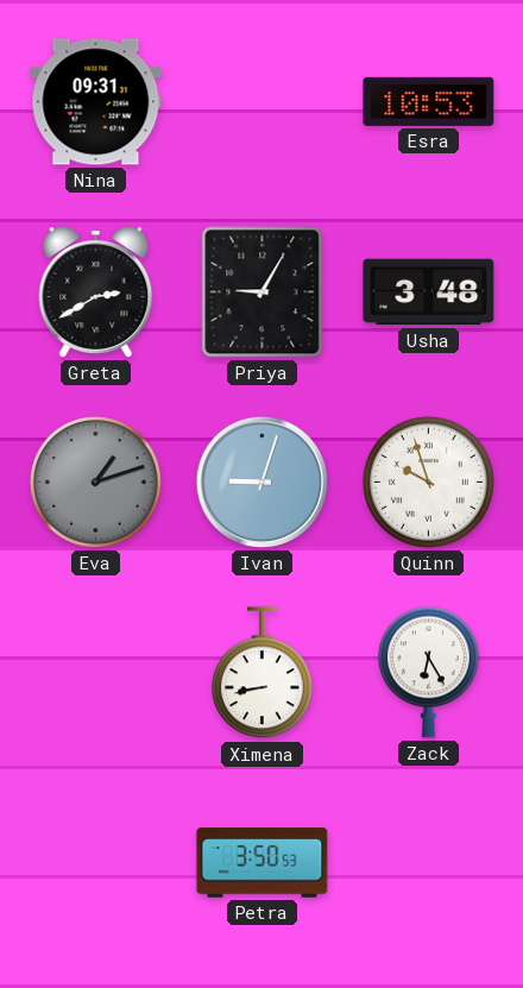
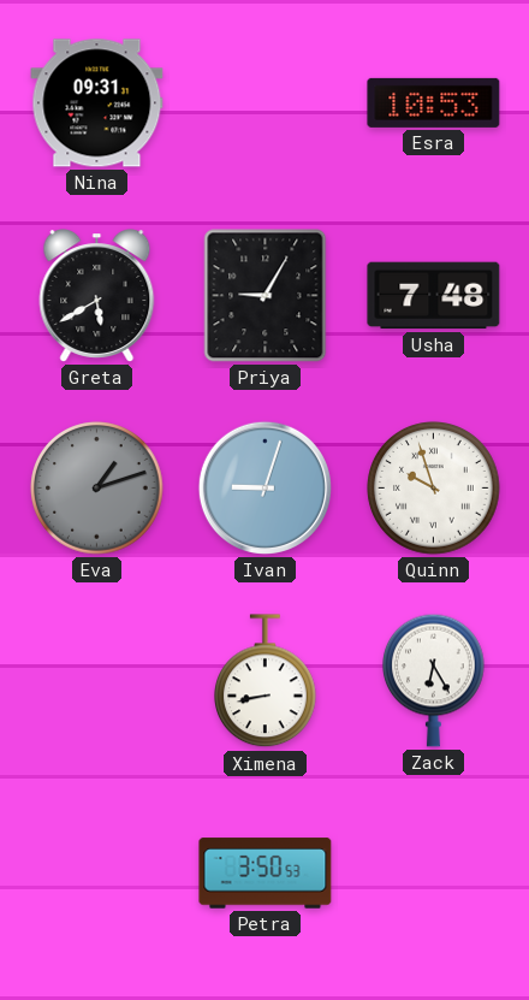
Greta: 2:40 -> 5:40 (97, 296)
Usha: 3:48 -> 7:48 (434, 296)
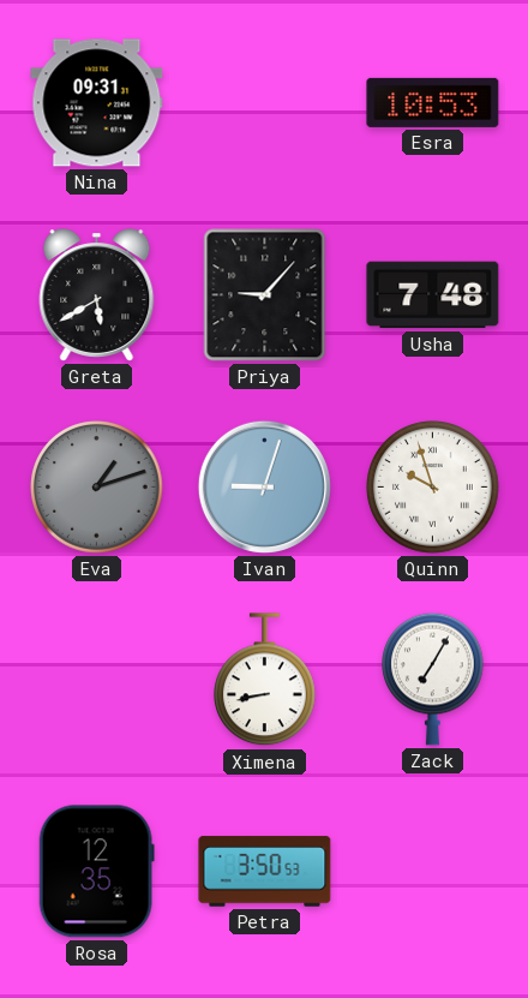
Priya: 9:05 -> 9:07 (265, 295)
Zack: 6:25 -> 7:05 (433, 679)
Rosa: none -> 12:35 (96, 872)
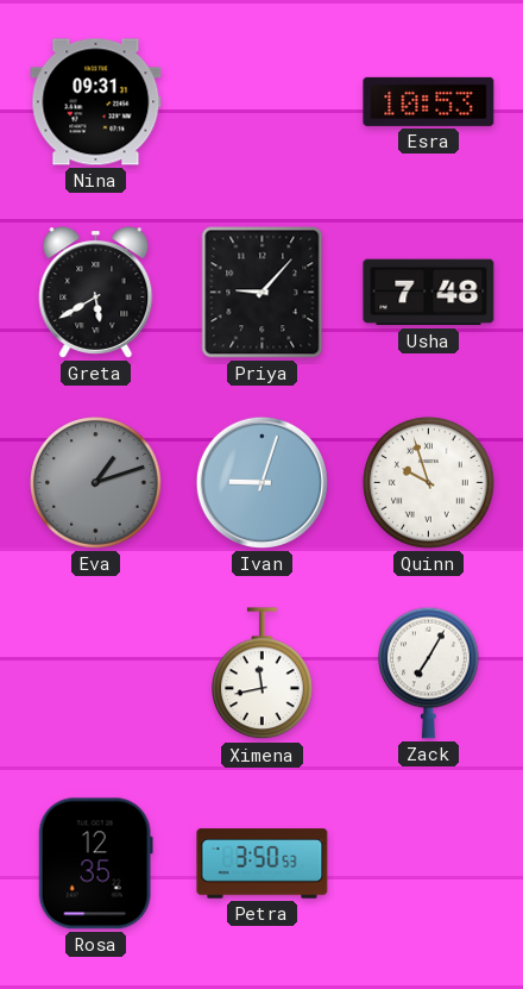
Ximena: 8:43 -> 11:43 (263, 674)
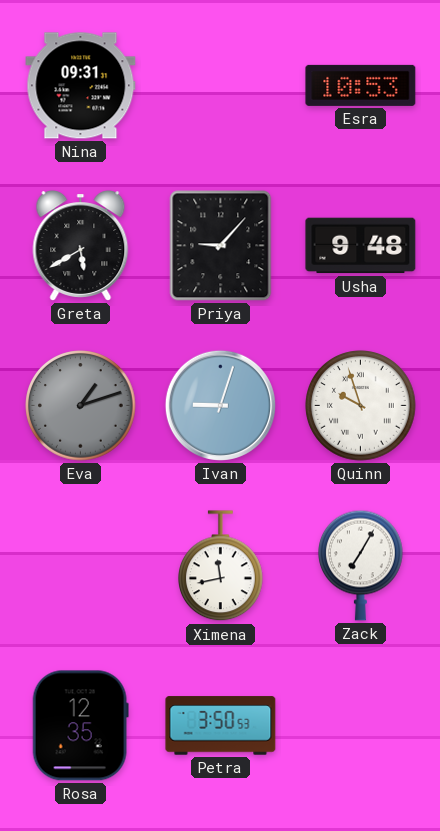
Usha: 7:48 -> 9:48 (361, 246)
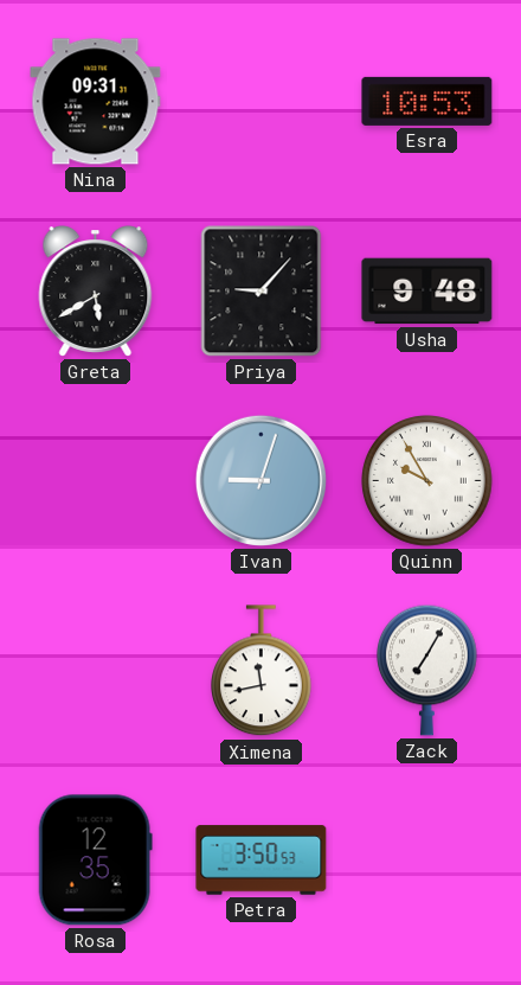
Eva: 1:12 -> none (81, 406)
Quinn: 9:57 -> 9:55 (427, 481)
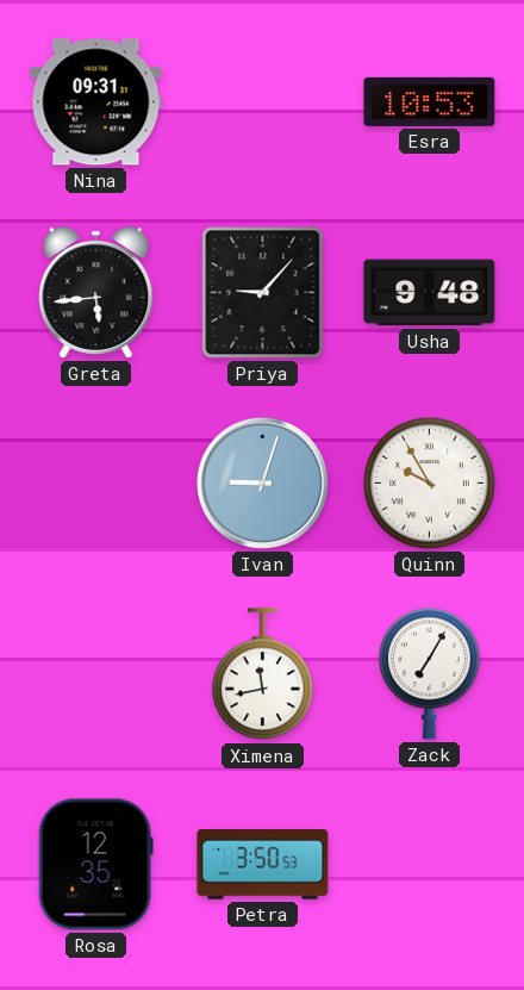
Greta: 5:40 -> 5:44 (96, 293)
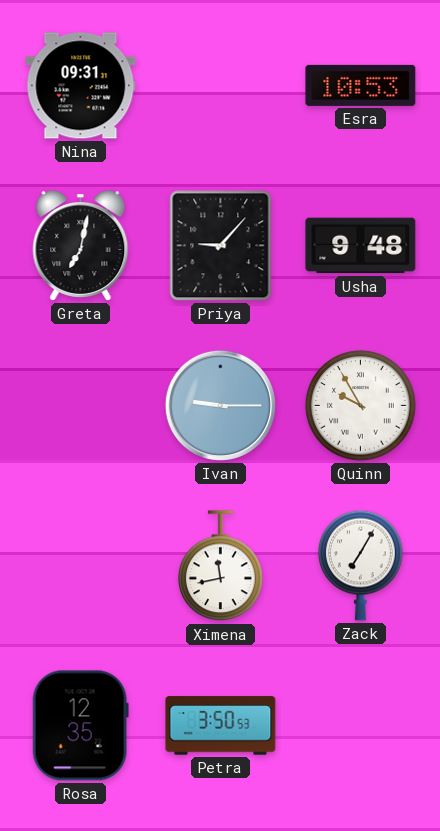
Greta: 5:44 -> 7:02 (81, 246)
Ivan: 9:03 -> 9:15 (220, 405)
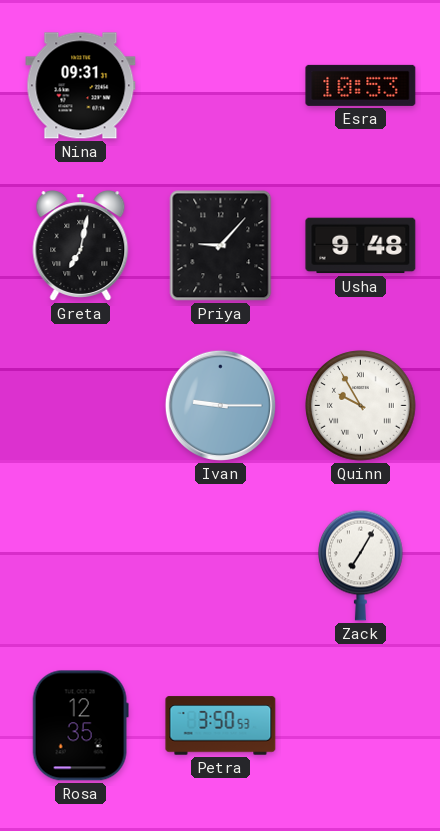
Ximena: 11:43 -> none (221, 566)
